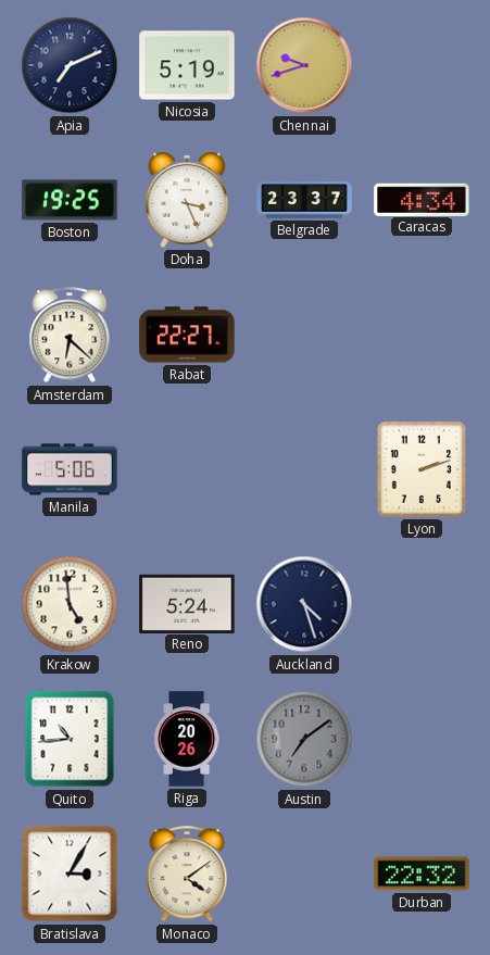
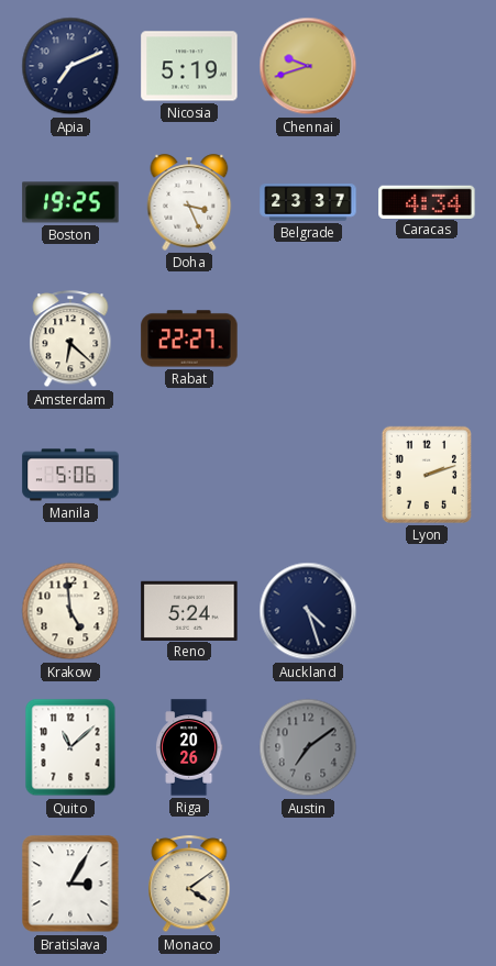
Quito: 10:44 -> 11:08 (70, 747)
Durban: 22:32 -> none (422, 874)
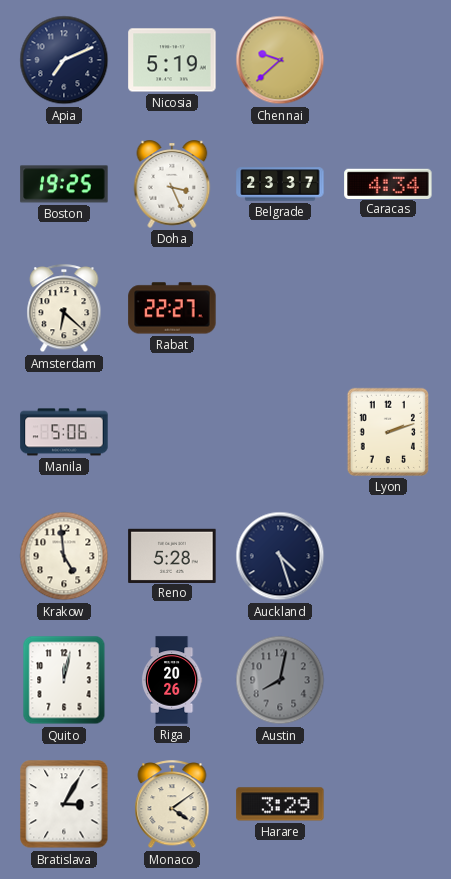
Chennai: 9:42 -> 9:38 (280, 60)
Reno: 5:24 -> 5:28 (172, 555)
Quito: 11:08 -> 12:02 (64, 680)
Austin: 7:09 -> 8:02 (280, 680)
Harare: none -> 3:29 (280, 804)
